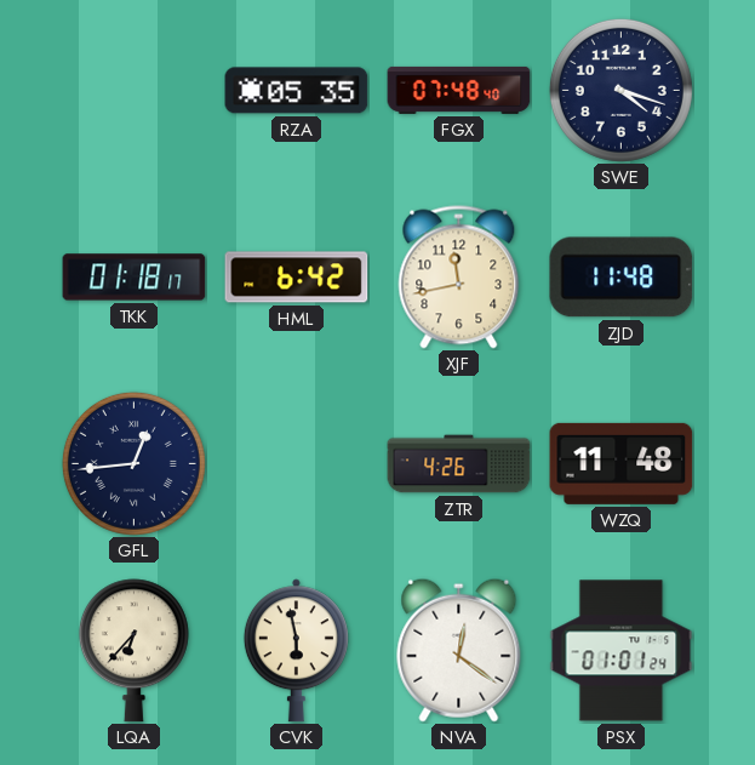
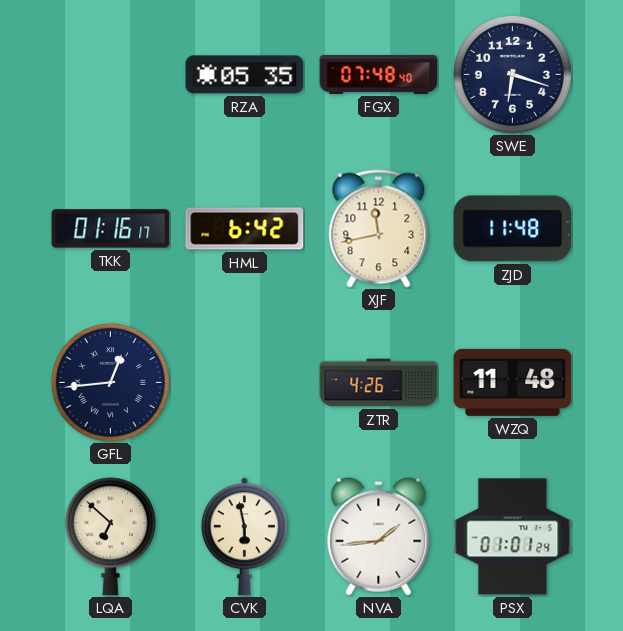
SWE: 4:18 -> 6:18 (512, 74)
TKK: 01:18 -> 01:16 (111, 229)
LQA: 6:37 -> 6:52 (110, 537)
NVA: 12:21 -> 1:44 (379, 536)
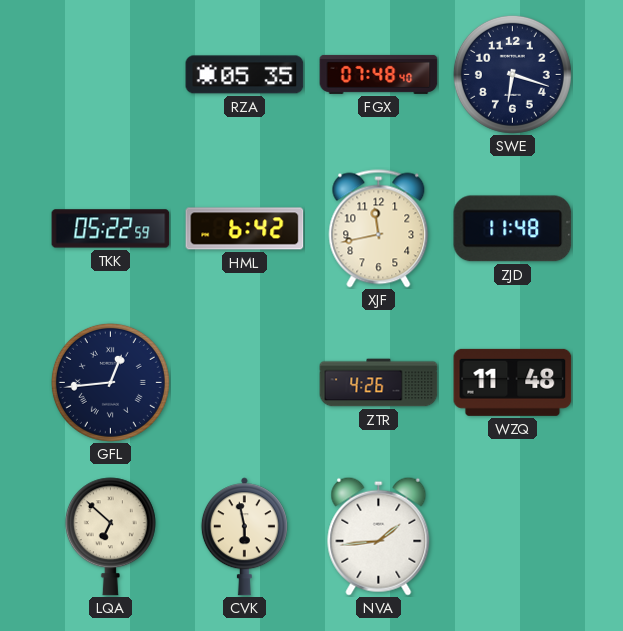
TKK: 01:16 -> 05:22 (111, 229)
PSX: 01:01 -> none (513, 537)
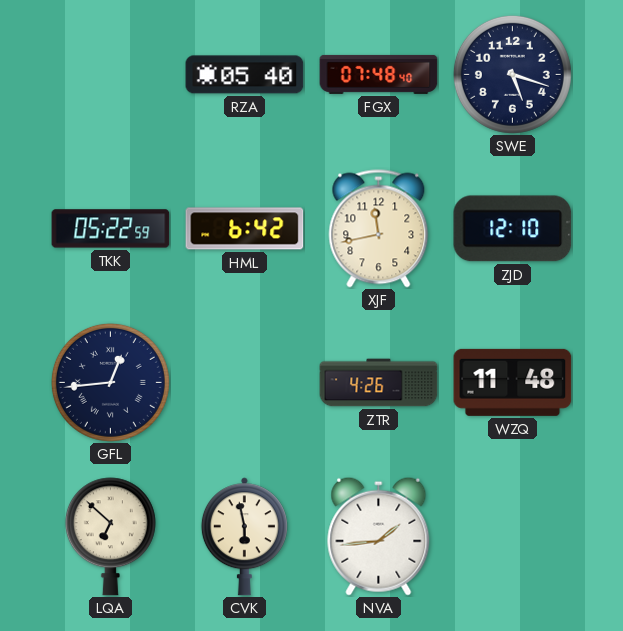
RZA: 05:35 -> 05:40 (245, 75)
SWE: 6:18 -> 5:18 (512, 74)
ZJD: 11:48 -> 12:10 (513, 229)
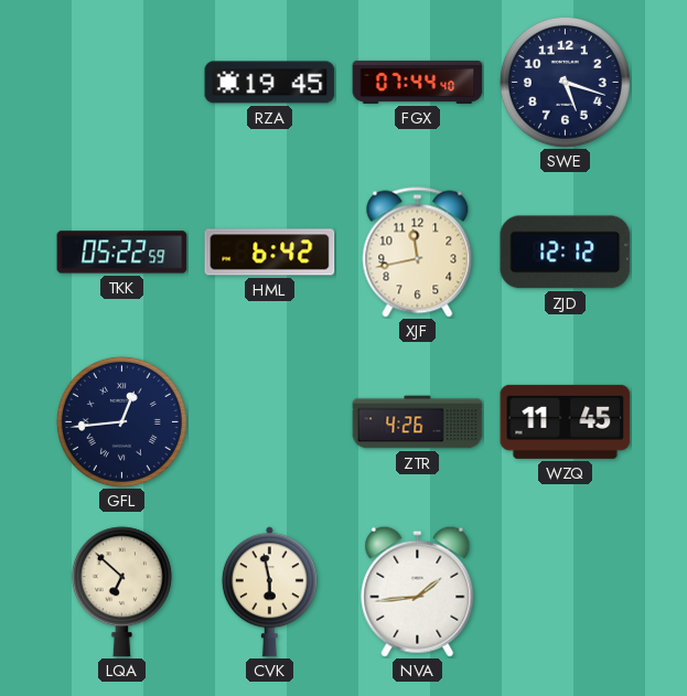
RZA: 05:40 -> 19:45 (270, 83)
FGX: 07:48 -> 07:44 (418, 82)
ZJD: 12:10 -> 12:12 (566, 253)
WZQ: 11:48 -> 11:45 (566, 421)
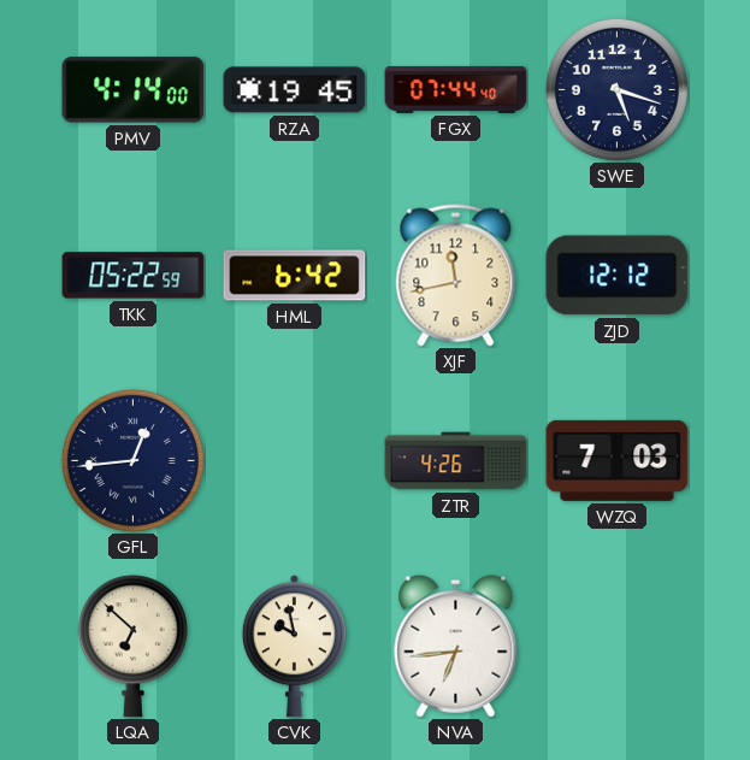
PMV: none -> 4:14 (134, 90)
WZQ: 11:45 -> 7:03 (618, 460)
CVK: 5:58 -> 9:58 (294, 647)
NVA: 1:44 -> 6:44 (456, 646)
